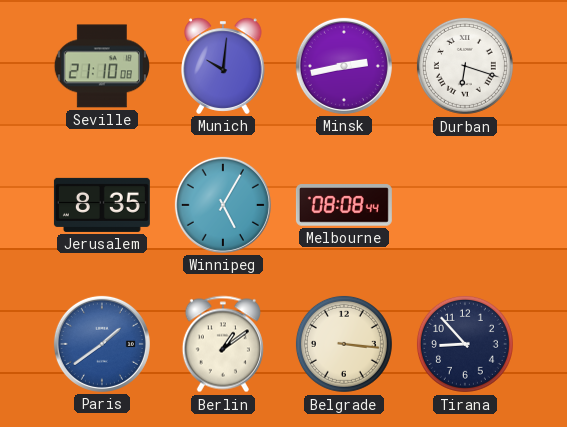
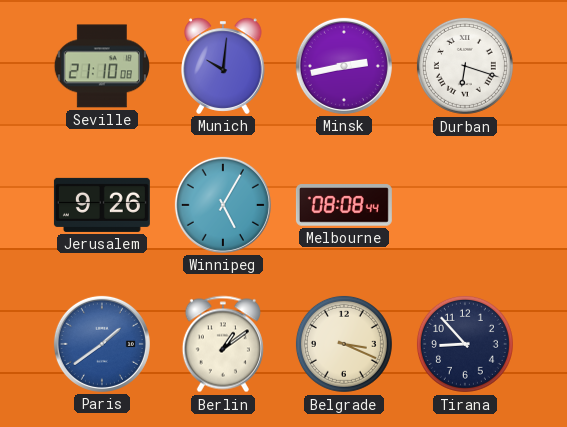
Jerusalem: 8:35 -> 9:26 (102, 205)
Belgrade: 3:16 -> 3:19 (344, 344)
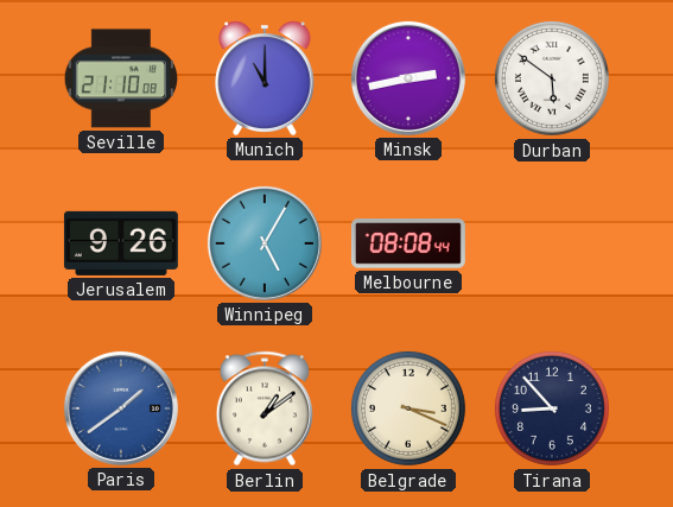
Munich: 10:01 -> 11:00 (266, 78)
Durban: 6:18 -> 5:51 (552, 78)
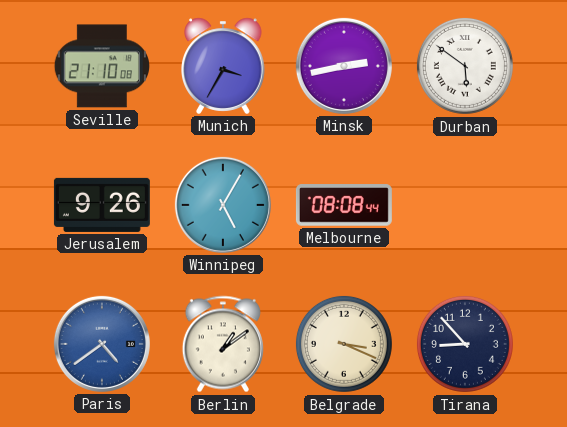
Munich: 11:00 -> 3:35 (224, 66)
Paris: 1:39 -> 4:39 (102, 344)
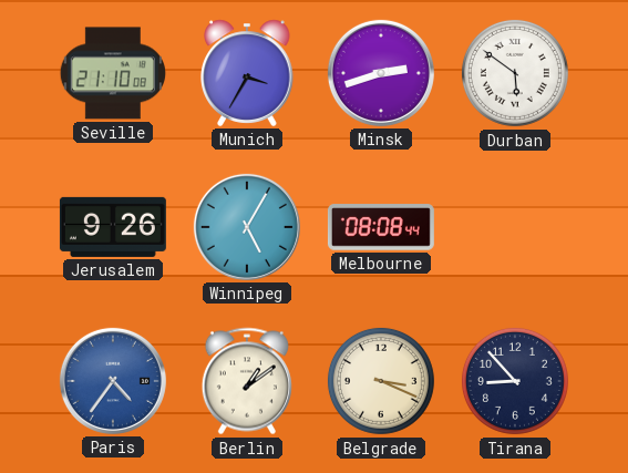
Minsk: 2:43 -> 2:42 (381, 73)
Paris: 4:39 -> 4:36 (113, 381)
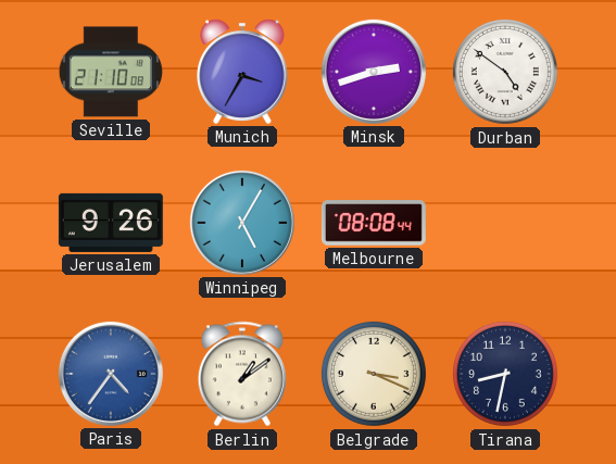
Durban: 5:51 -> 4:51 (505, 72)
Tirana: 8:53 -> 8:32 (505, 374)
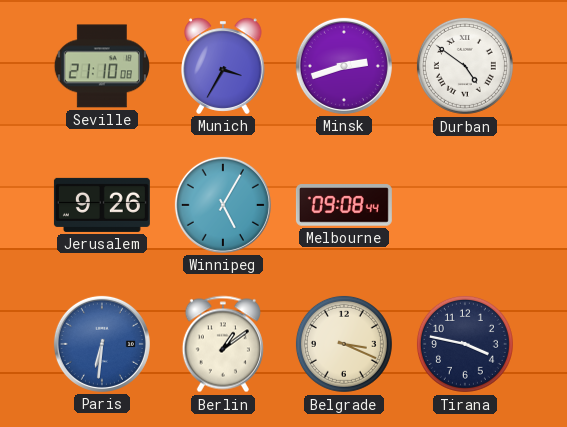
Melbourne: 08:08 -> 09:08 (344, 205)
Paris: 4:36 -> 6:31 (102, 344)
Tirana: 8:32 -> 3:47 (465, 344)
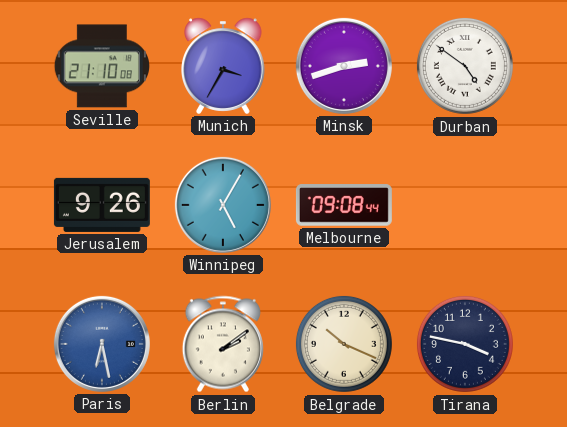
Paris: 6:31 -> 6:28 (102, 344)
Berlin: 1:09 -> 2:09 (223, 344)
Belgrade: 3:19 -> 10:19 (344, 344)
